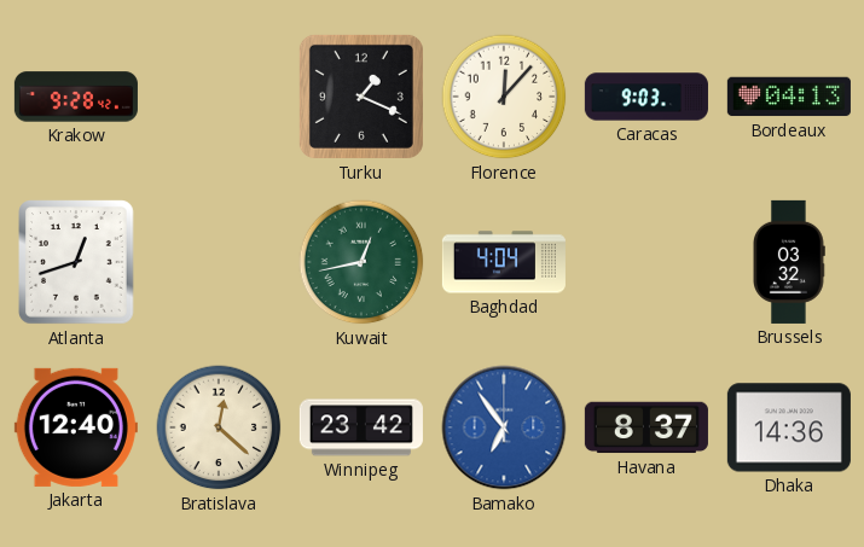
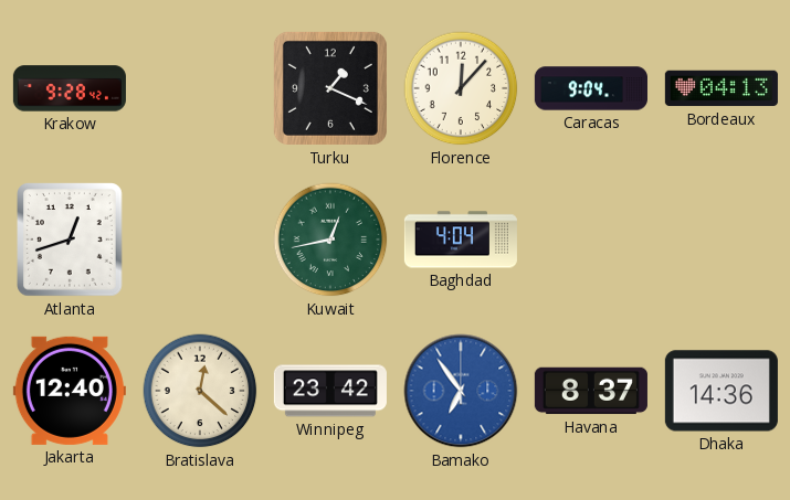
Caracas: 9:03 -> 9:04 (591, 88)
Brussels: 03:32 -> none (789, 262)
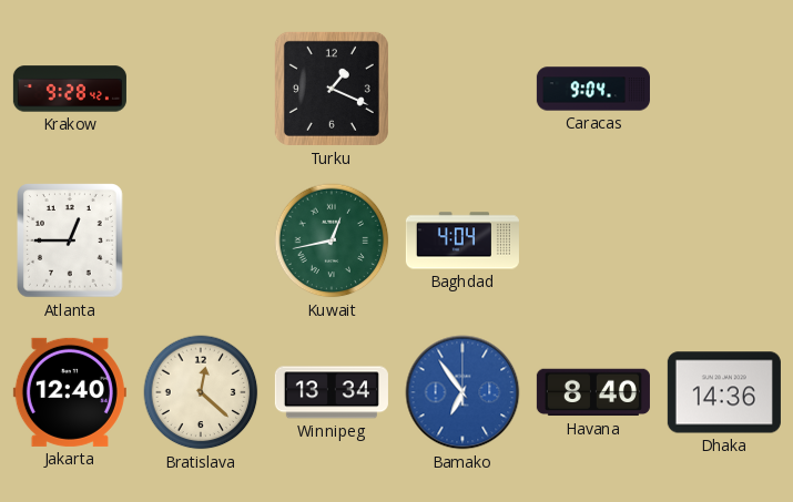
Florence: 12:07 -> none (461, 88)
Bordeaux: 04:13 -> none (721, 88)
Atlanta: 12:42 -> 12:45 (70, 240)
Winnipeg: 23:42 -> 13:34 (332, 392)
Havana: 8:37 -> 8:40 (593, 392)
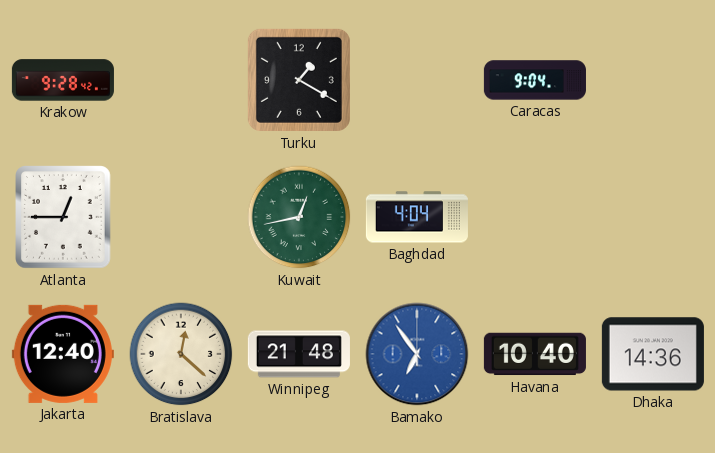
Turku: 1:19 -> 1:20 (299, 80)
Winnipeg: 13:34 -> 21:48 (299, 354)
Havana: 8:40 -> 10:40 (535, 354)
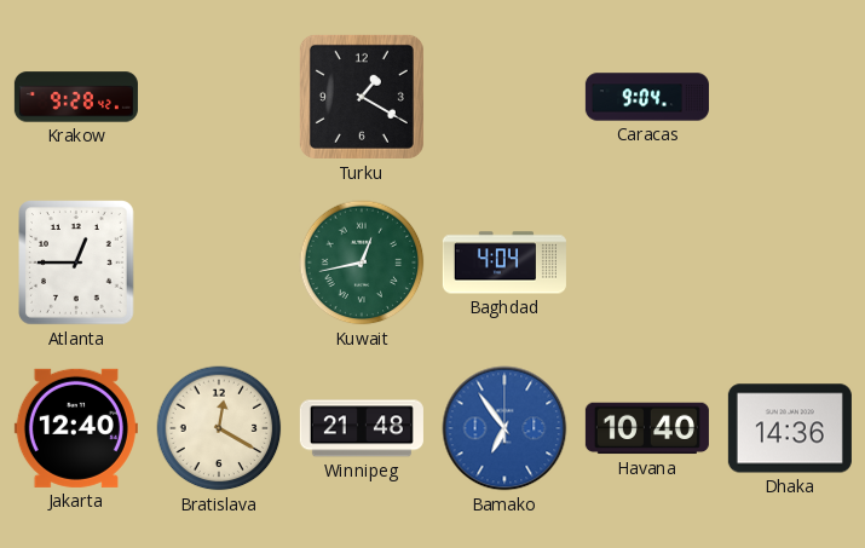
Bratislava: 12:22 -> 12:20 (219, 428)
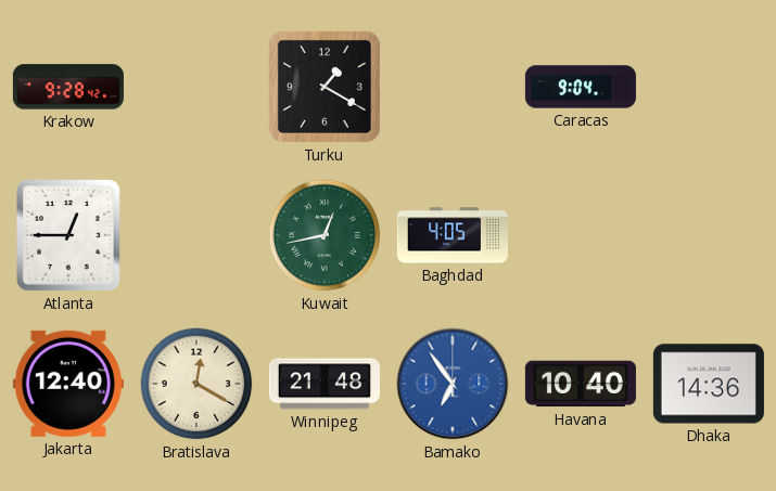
Baghdad: 4:04 -> 4:05 (453, 235)
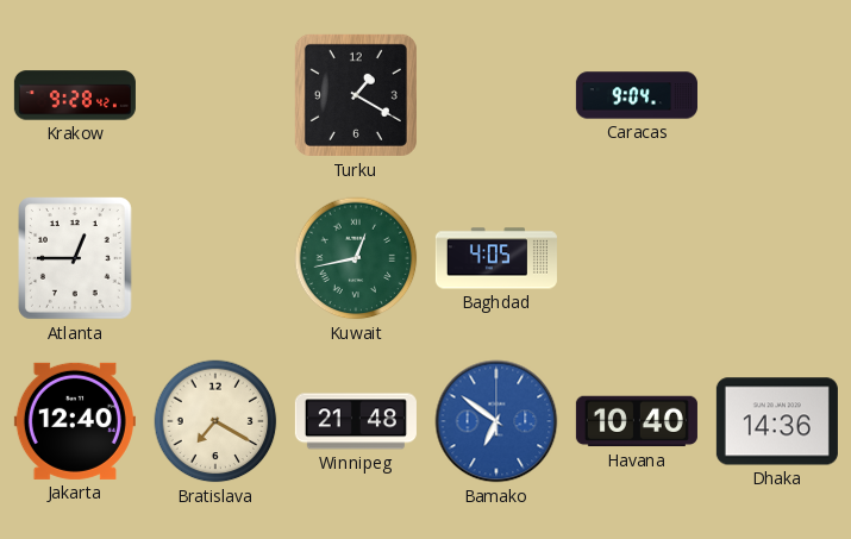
Bratislava: 12:20 -> 7:20 (215, 421)
Bamako: 6:54 -> 6:51 (496, 421)
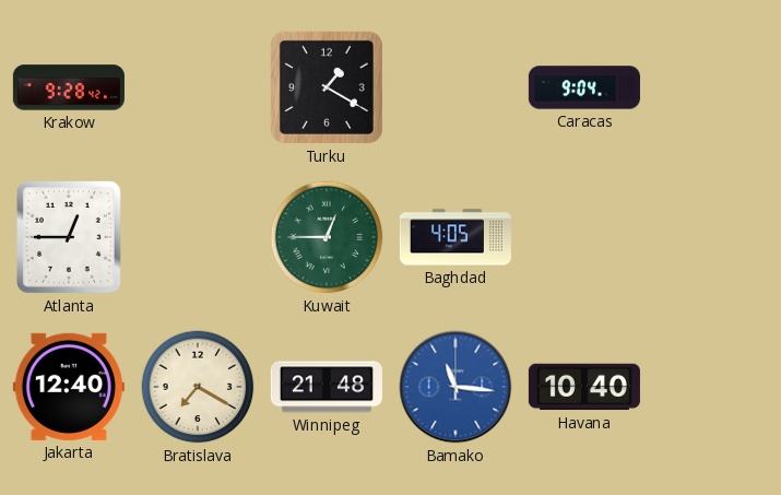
Kuwait: 12:43 -> 12:45 (327, 237)
Bamako: 6:51 -> 11:16 (455, 387)
Dhaka: 14:36 -> none (777, 421)
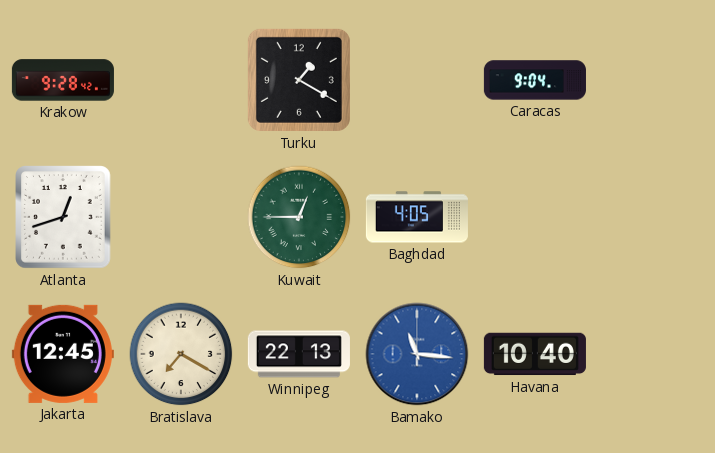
Atlanta: 12:45 -> 12:42 (63, 217)
Jakarta: 12:40 -> 12:45 (63, 354)
Winnipeg: 21:48 -> 22:13 (299, 354)
